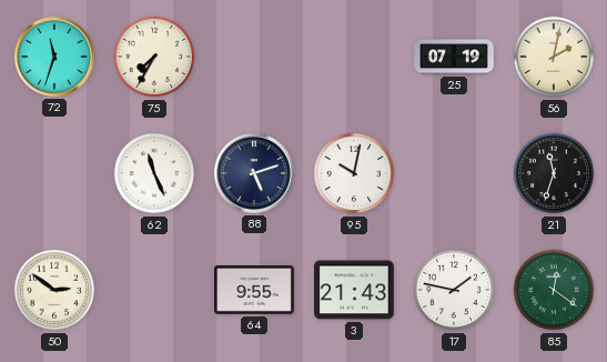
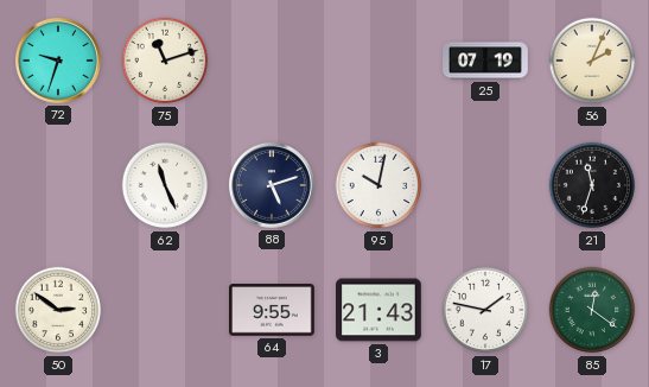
72: 11:33 -> 9:33 (58, 61)
75: 7:35 -> 11:12 (165, 61)
56: 2:02 -> 2:04 (592, 61)
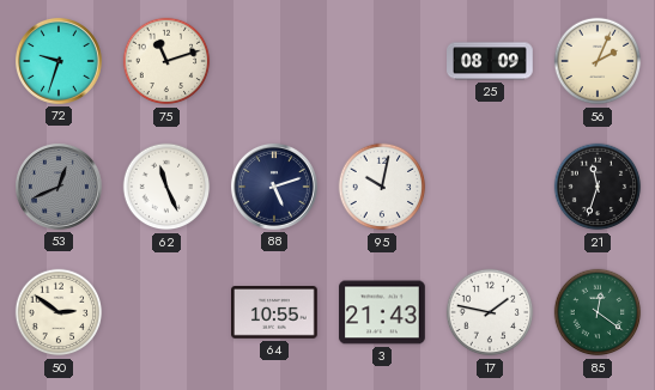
25: 07:19 -> 08:09 (490, 61)
53: none -> 12:41 (59, 187)
64: 9:55 -> 10:55 (275, 312)
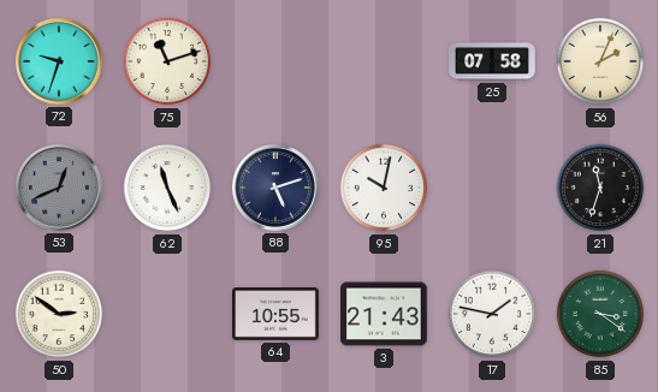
25: 08:09 -> 07:58 (492, 61)
85: 12:21 -> 3:21 (600, 314)
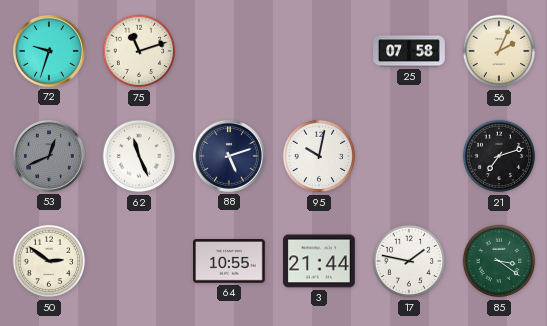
21: 11:33 -> 7:12 (499, 156)
3: 21:43 -> 21:44 (319, 261)
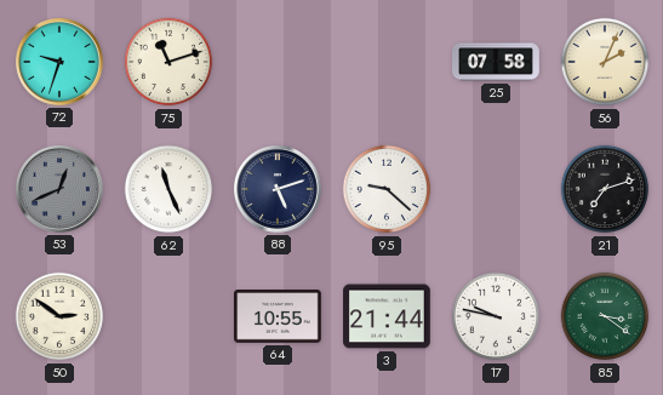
95: 10:02 -> 9:22 (387, 189)
17: 1:47 -> 9:47 (496, 316)
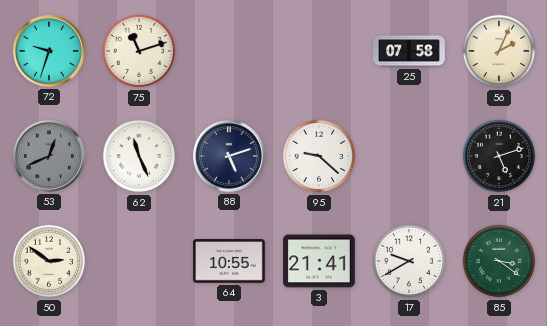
21: 7:12 -> 5:12 (499, 156)
3: 21:44 -> 21:41 (319, 261)
17: 9:47 -> 9:40 (409, 261)
